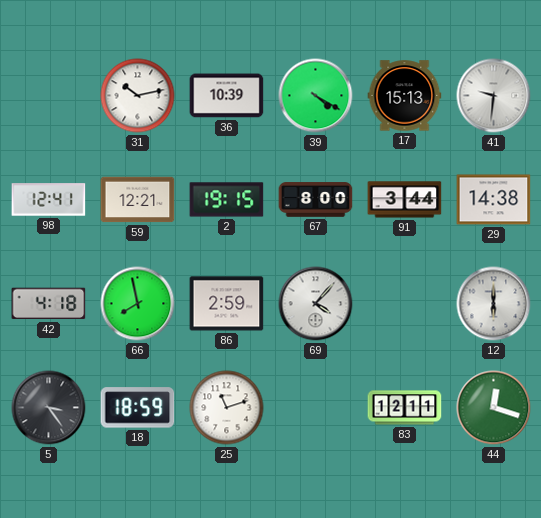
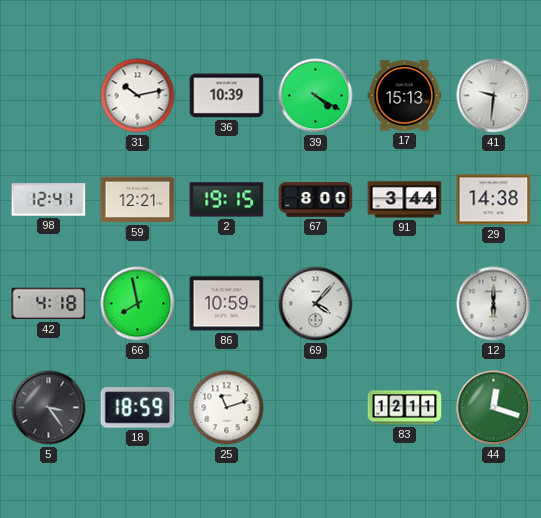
86: 2:59 -> 10:59 (227, 304)
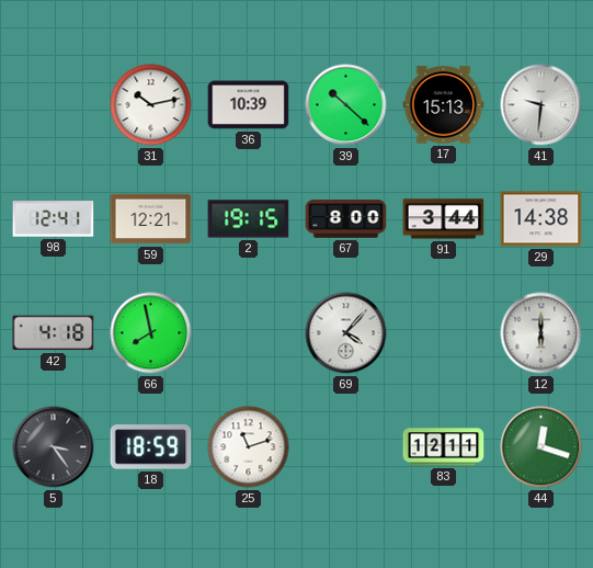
39: 4:20 -> 10:22 (346, 105)
86: 10:59 -> none (227, 304)
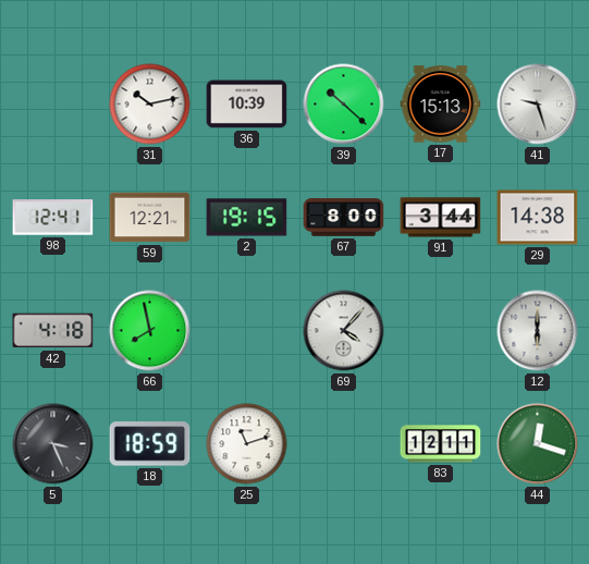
41: 9:31 -> 9:27 (538, 105)
5: 3:24 -> 3:26 (53, 444)
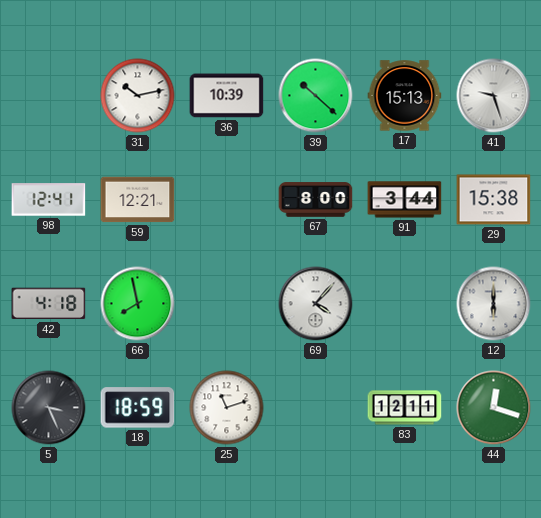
2: 19:15 -> none (247, 218)
29: 14:38 -> 15:38 (494, 200)
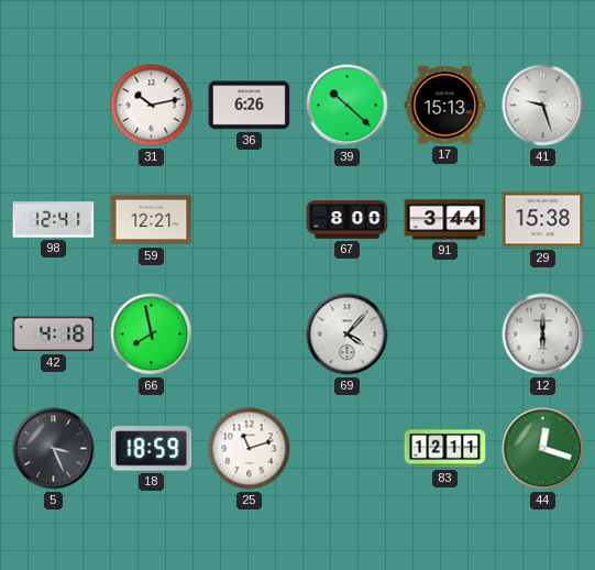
36: 10:39 -> 6:26 (250, 106)
